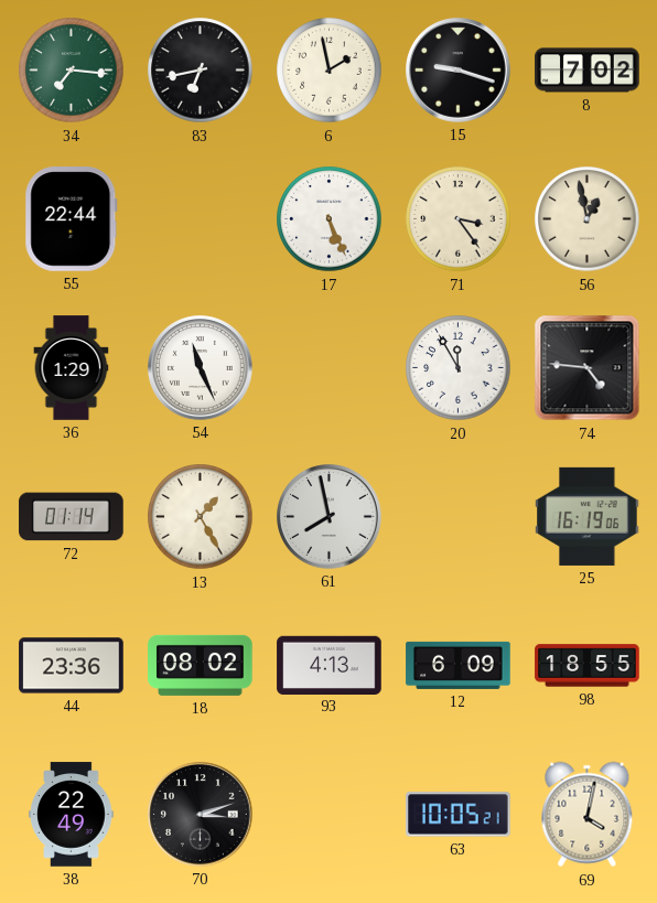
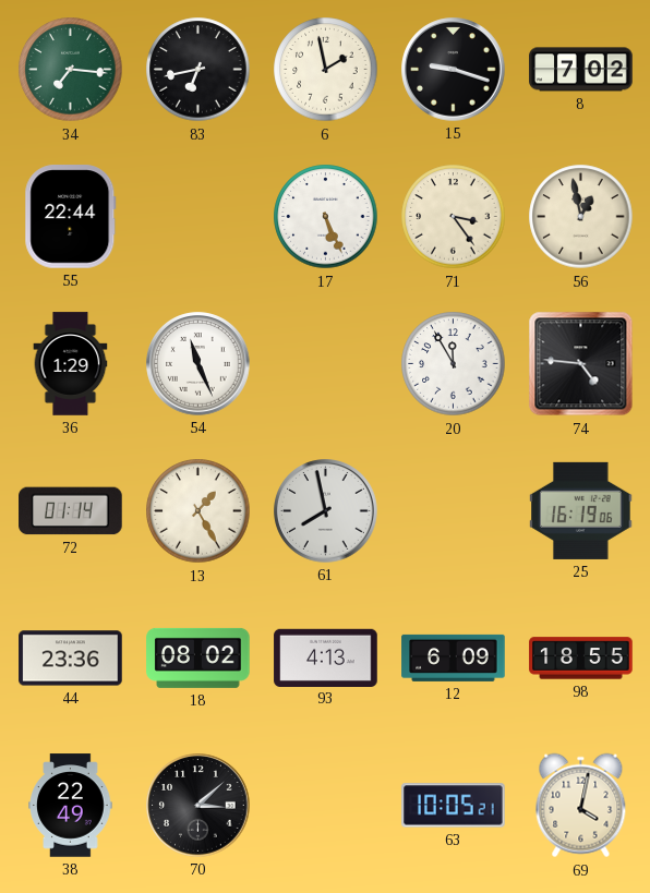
70: 3:12 -> 3:08 (198, 806)
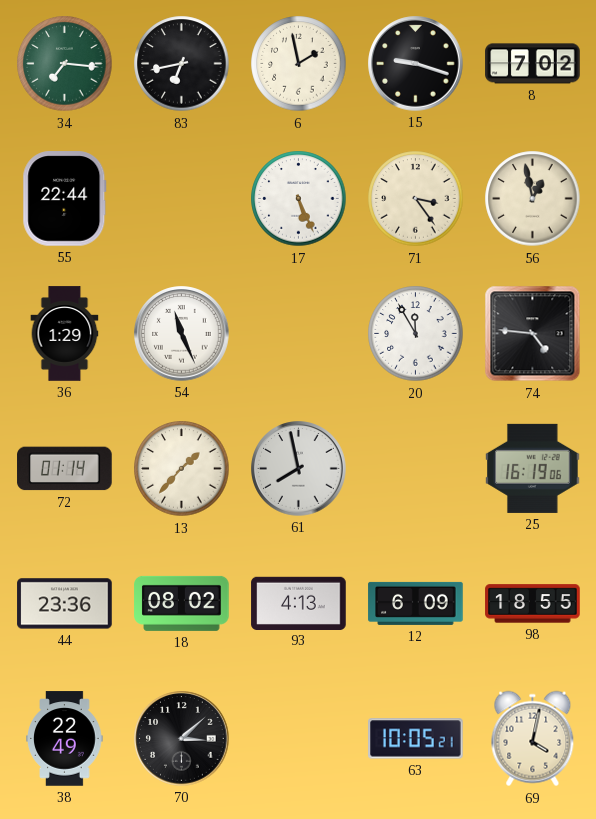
13: 1:25 -> 1:37 (182, 469)
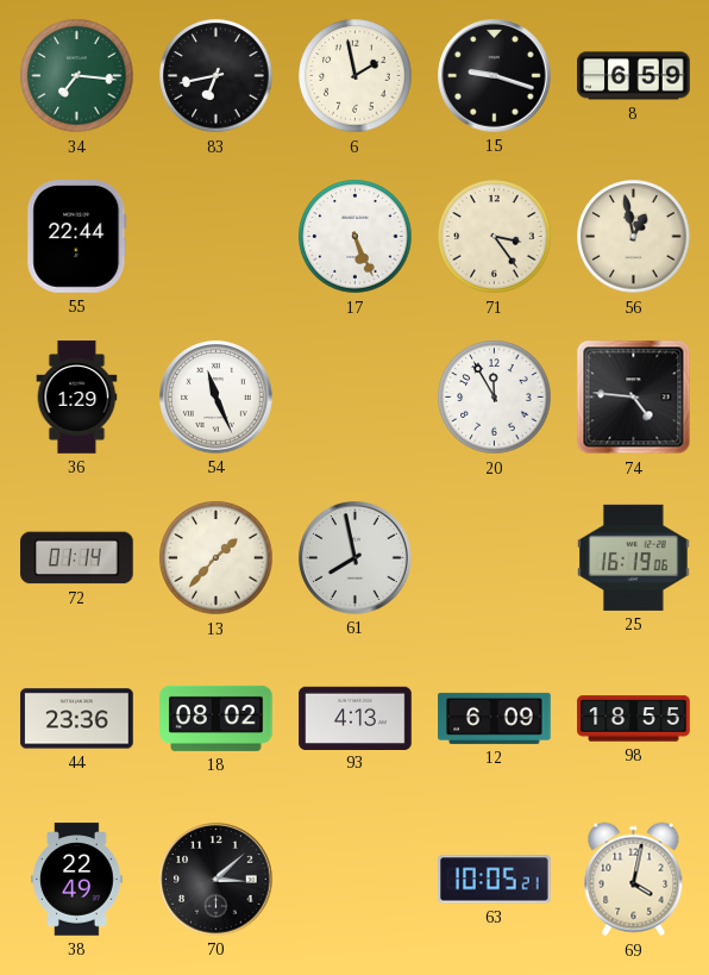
8: 7:02 -> 6:59 (634, 76)
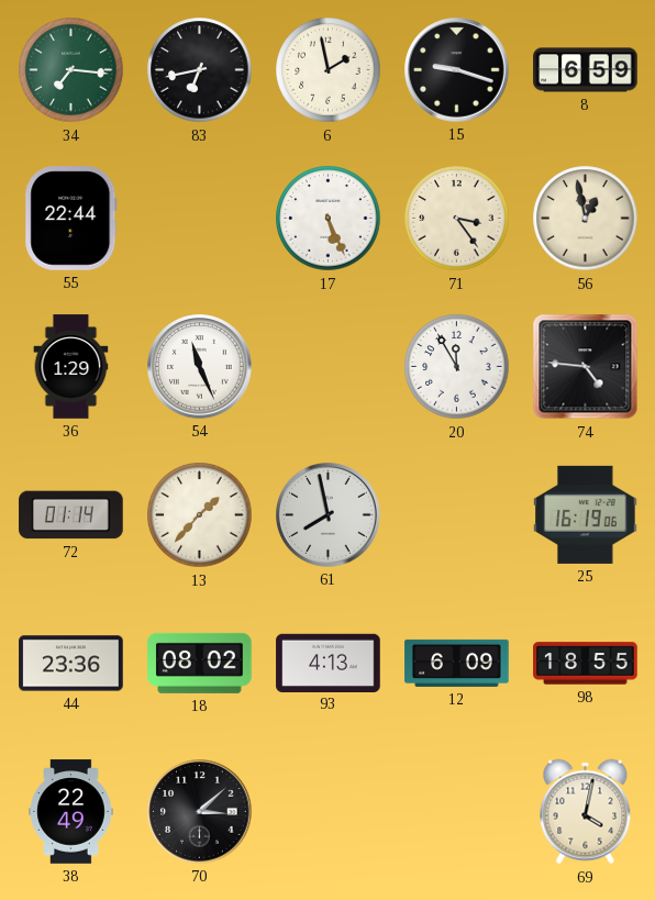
63: 10:05 -> none (495, 880)
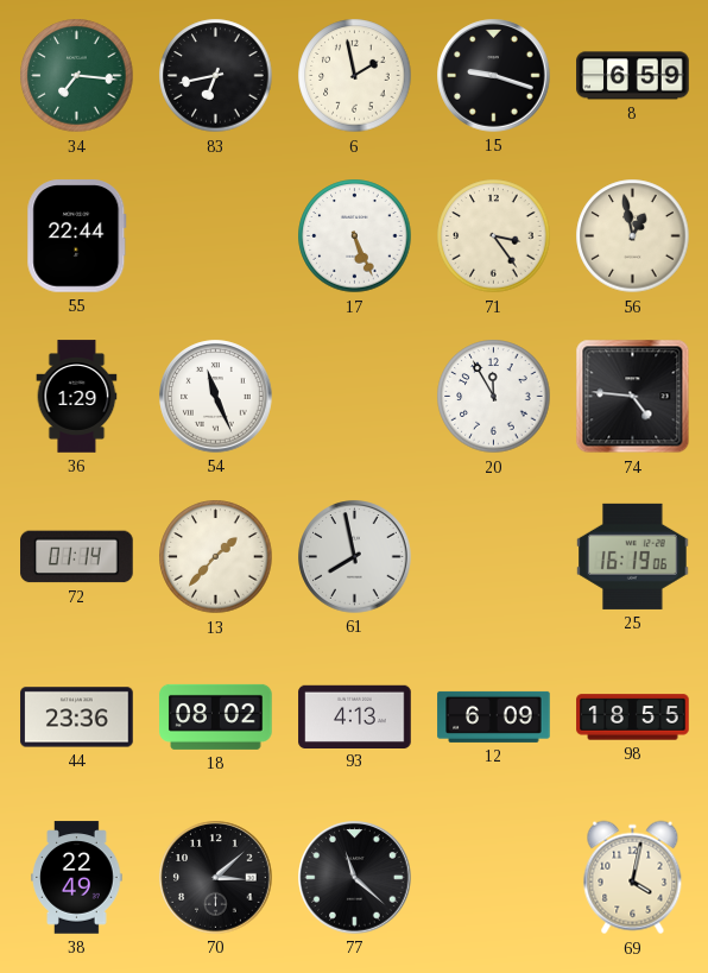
77: none -> 11:22 (355, 878)
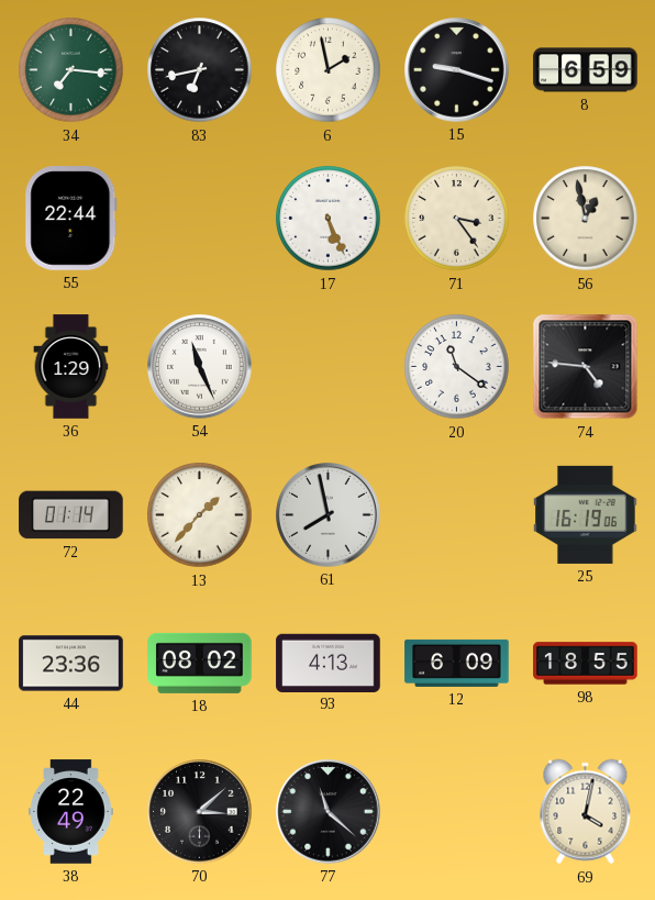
20: 11:55 -> 11:21 (457, 367)
